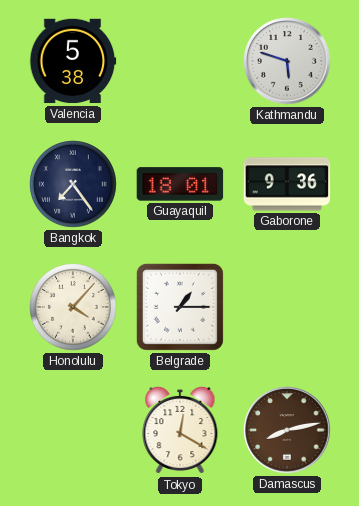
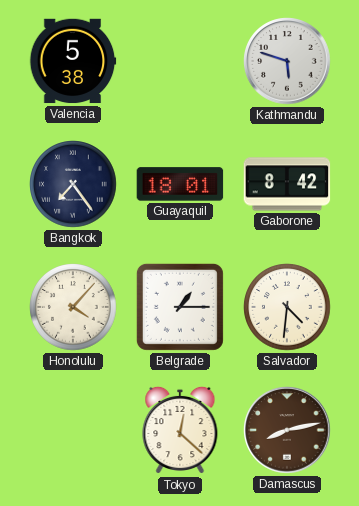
Gaborone: 9:36 -> 8:42 (287, 184)
Salvador: none -> 4:31 (287, 307)
Tokyo: 12:20 -> 12:22 (180, 430)
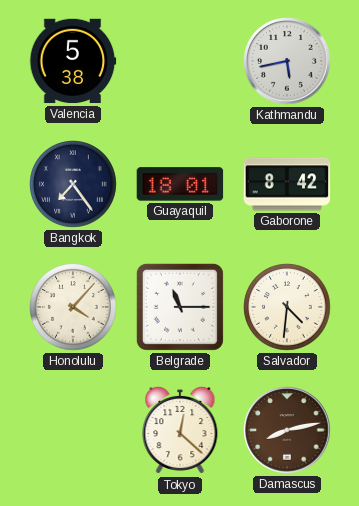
Kathmandu: 5:48 -> 5:43 (287, 61)
Belgrade: 1:15 -> 11:15 (180, 307)
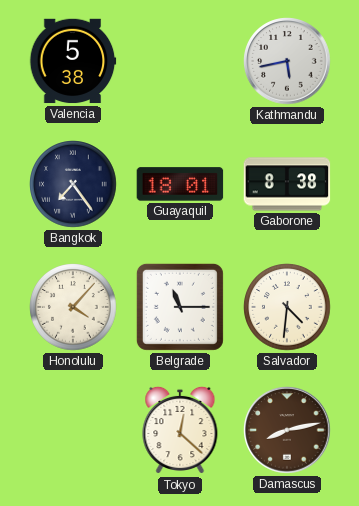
Gaborone: 8:42 -> 8:38 (287, 184)
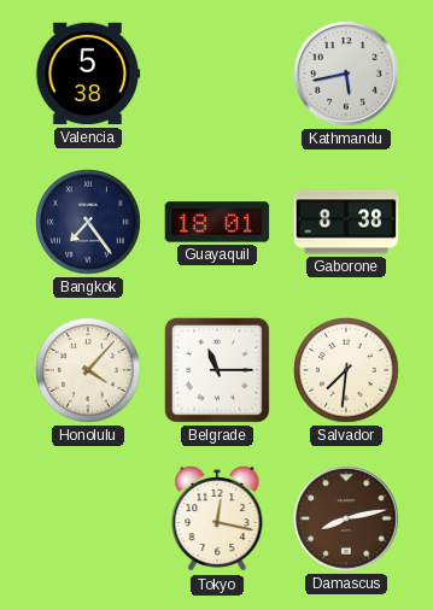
Salvador: 4:31 -> 7:31 (346, 370)
Tokyo: 12:22 -> 12:17 (217, 518)
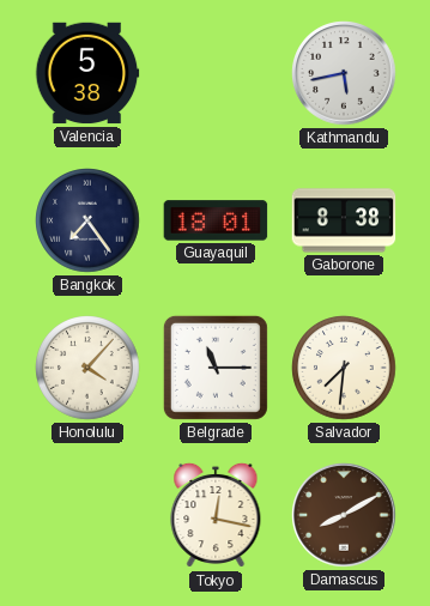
Damascus: 8:13 -> 8:10 (344, 515)
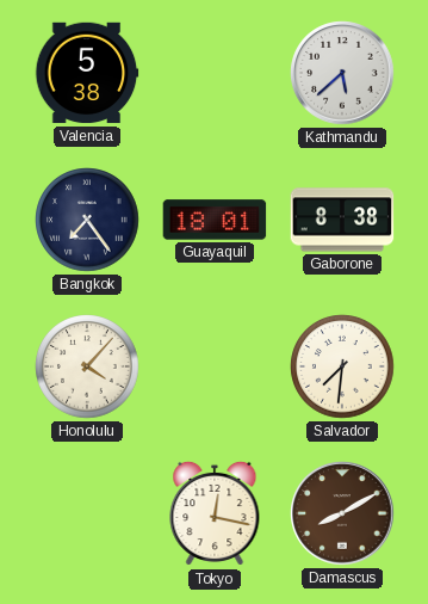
Kathmandu: 5:43 -> 5:38 (342, 73)
Belgrade: 11:15 -> none (216, 368)
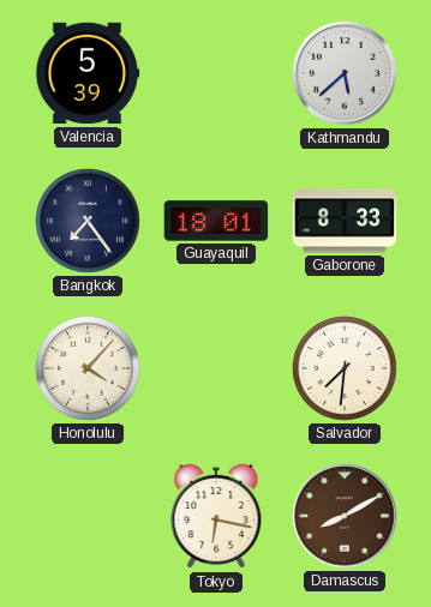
Valencia: 5:38 -> 5:39 (88, 73)
Gaborone: 8:38 -> 8:33 (345, 221)
Tokyo: 12:17 -> 6:17 (216, 516)
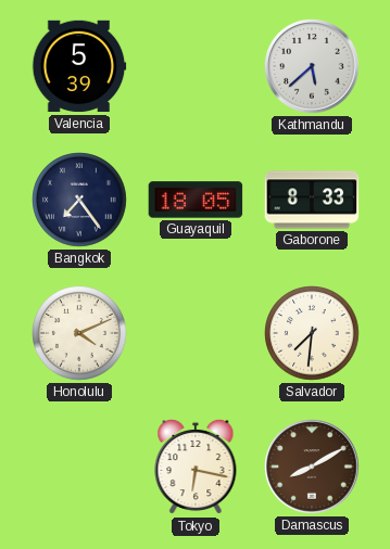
Guayaquil: 18:01 -> 18:05 (196, 200)
Honolulu: 4:07 -> 4:11 (79, 333)
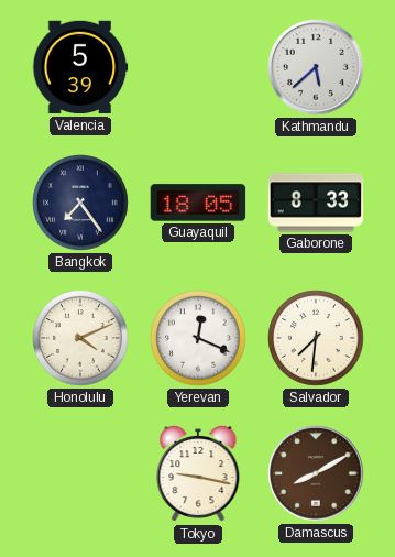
Yerevan: none -> 12:19 (198, 338)
Tokyo: 6:17 -> 9:17 (198, 473)
